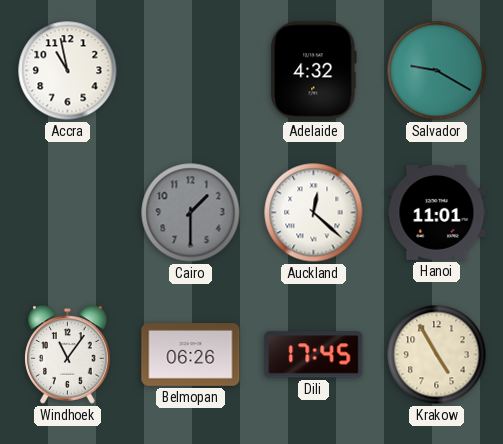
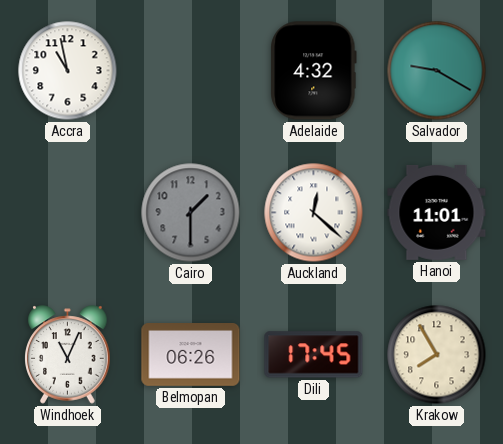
Windhoek: 11:06 -> 11:04 (68, 355)
Krakow: 4:55 -> 7:55 (437, 355)
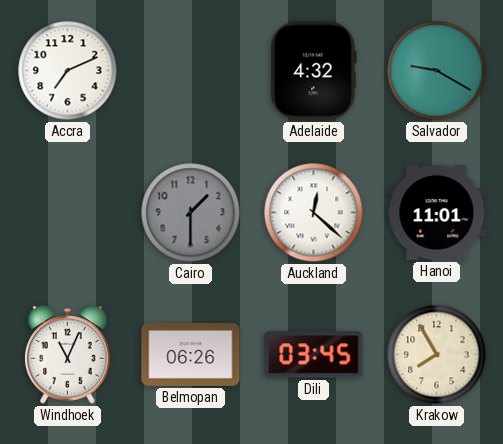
Accra: 10:58 -> 7:11 (68, 71)
Dili: 17:45 -> 03:45 (314, 355)
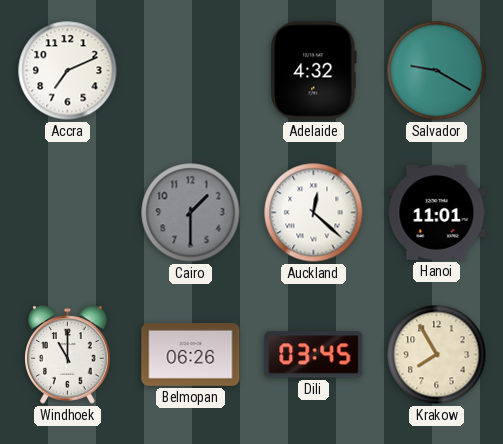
Windhoek: 11:04 -> 11:00 (68, 355)
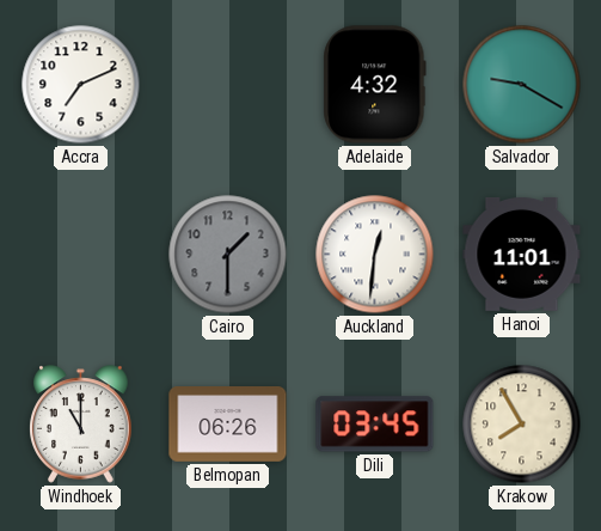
Auckland: 12:22 -> 12:31 (375, 255)
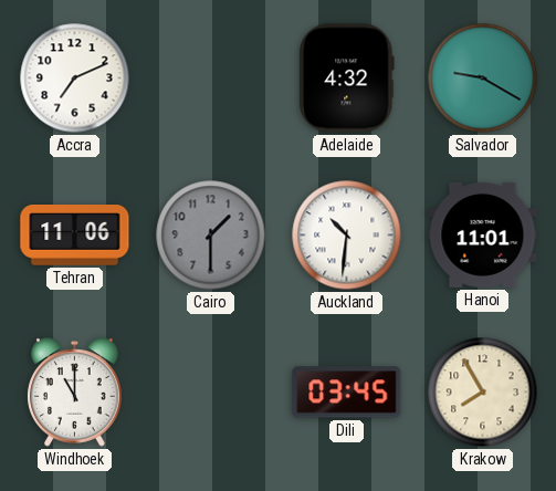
Tehran: none -> 11:06 (75, 236)
Auckland: 12:31 -> 10:31 (347, 236)
Belmopan: 06:26 -> none (228, 425)
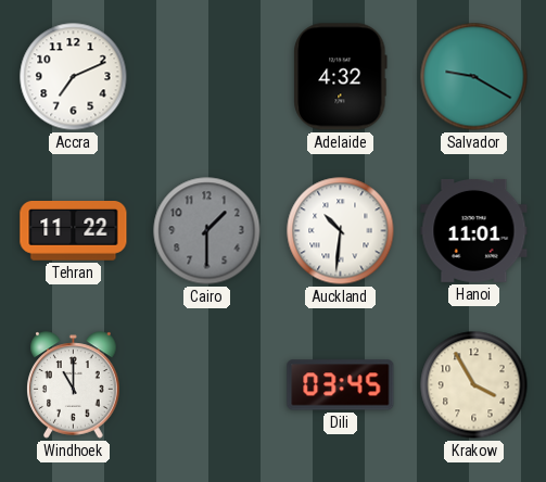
Tehran: 11:06 -> 11:22 (74, 231)
Krakow: 7:55 -> 3:55 (474, 385)
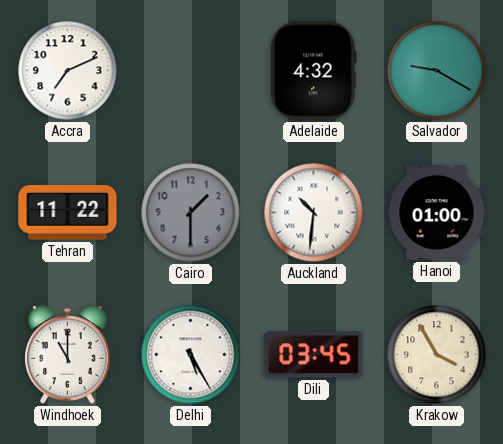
Hanoi: 11:01 -> 01:00 (437, 212)
Delhi: none -> 5:25 (191, 355)
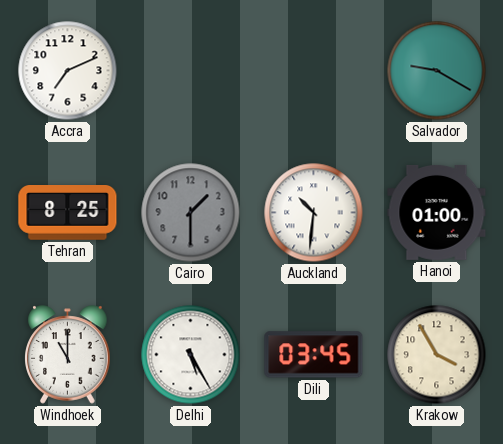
Adelaide: 4:32 -> none (314, 71)
Tehran: 11:22 -> 8:25 (68, 213)
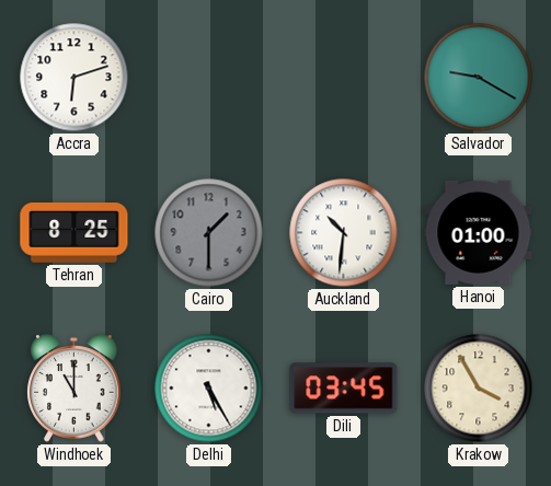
Accra: 7:11 -> 6:12 (74, 78)
